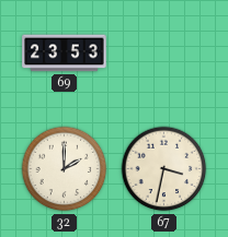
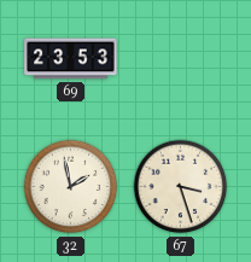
32: 2:00 -> 1:58 (71, 187)
67: 3:32 -> 3:27 (181, 187)
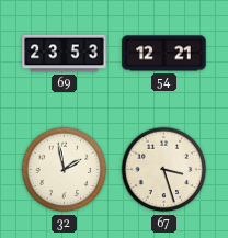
54: none -> 12:21 (164, 54)
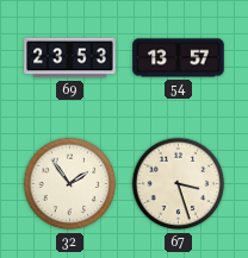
54: 12:21 -> 13:57 (179, 58)
32: 1:58 -> 1:54 (70, 184)
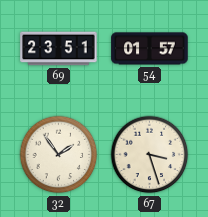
69: 23:53 -> 23:51 (59, 49)
54: 13:57 -> 01:57 (150, 49)
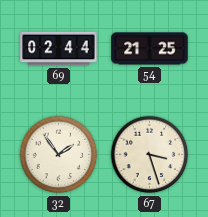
69: 23:51 -> 02:44 (59, 49)
54: 01:57 -> 21:25 (150, 49)
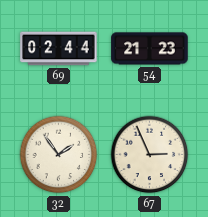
54: 21:25 -> 21:23 (150, 49)
67: 3:27 -> 2:56 (150, 155)
